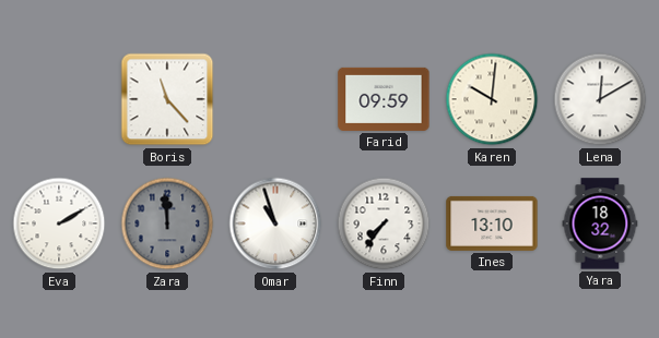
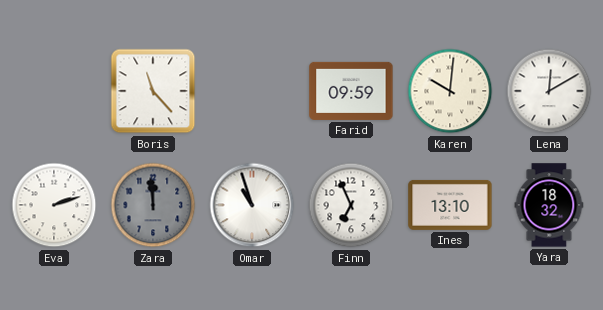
Eva: 2:10 -> 2:12 (54, 205)
Finn: 7:36 -> 6:56 (351, 205)
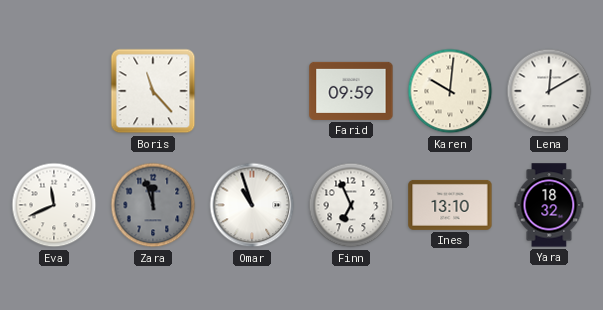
Eva: 2:12 -> 11:41 (54, 205)
Zara: 11:59 -> 11:57 (153, 205)
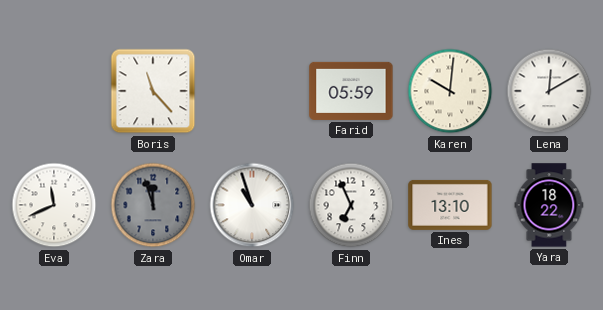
Farid: 09:59 -> 05:59 (351, 91)
Yara: 18:32 -> 18:22 (549, 205)
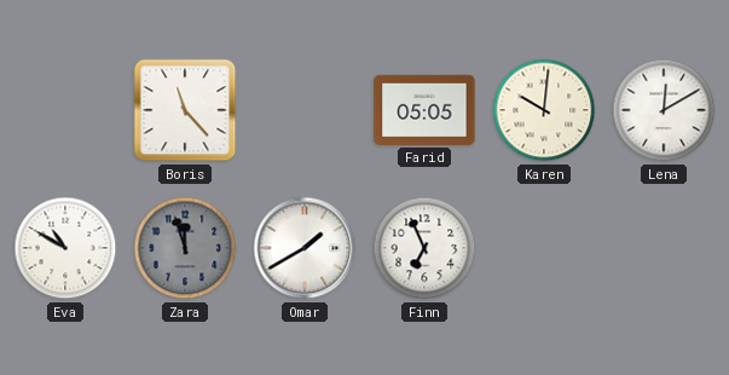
Farid: 05:59 -> 05:05 (424, 110)
Eva: 11:41 -> 10:50 (65, 248)
Omar: 10:57 -> 1:40 (305, 248)
Ines: 13:10 -> none (450, 205)
Yara: 18:22 -> none (549, 205)
